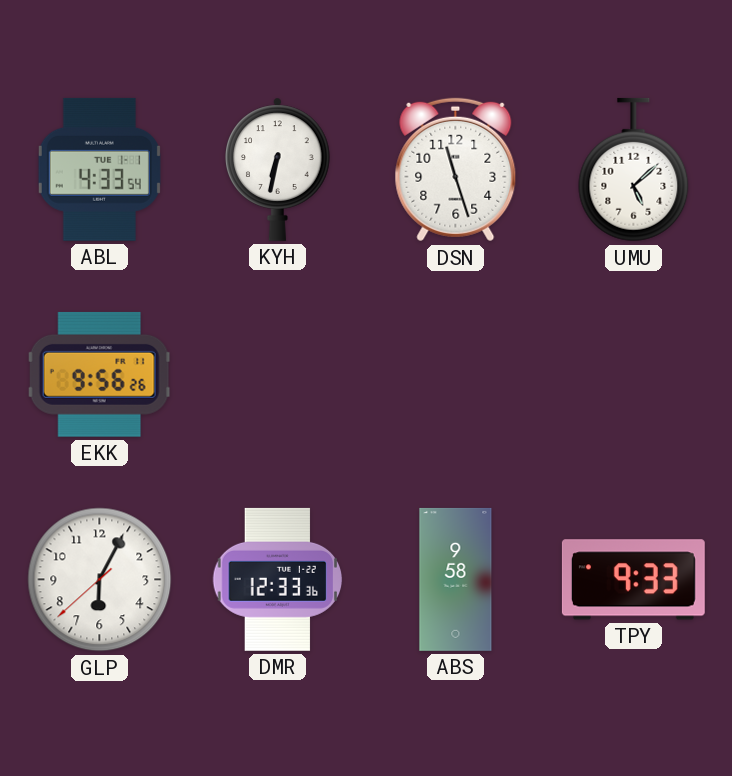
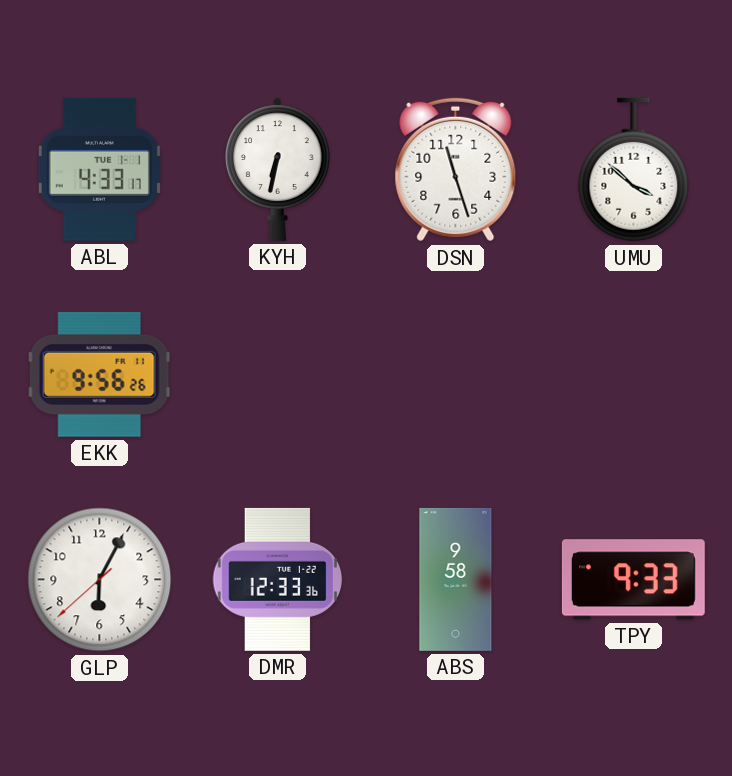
ABL: 4:33:54 -> 4:33:17 (99, 169)
UMU: 5:08 -> 3:52 (634, 170)
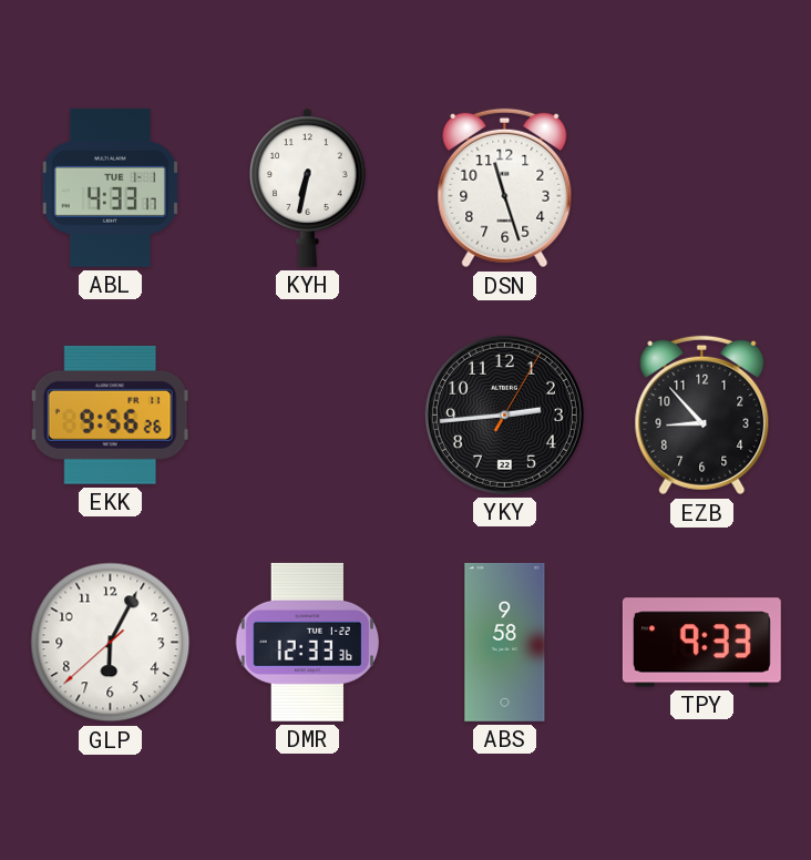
UMU: 3:52 -> none (634, 170)
YKY: none -> 2:44 (504, 414)
EZB: none -> 8:53 (702, 416)
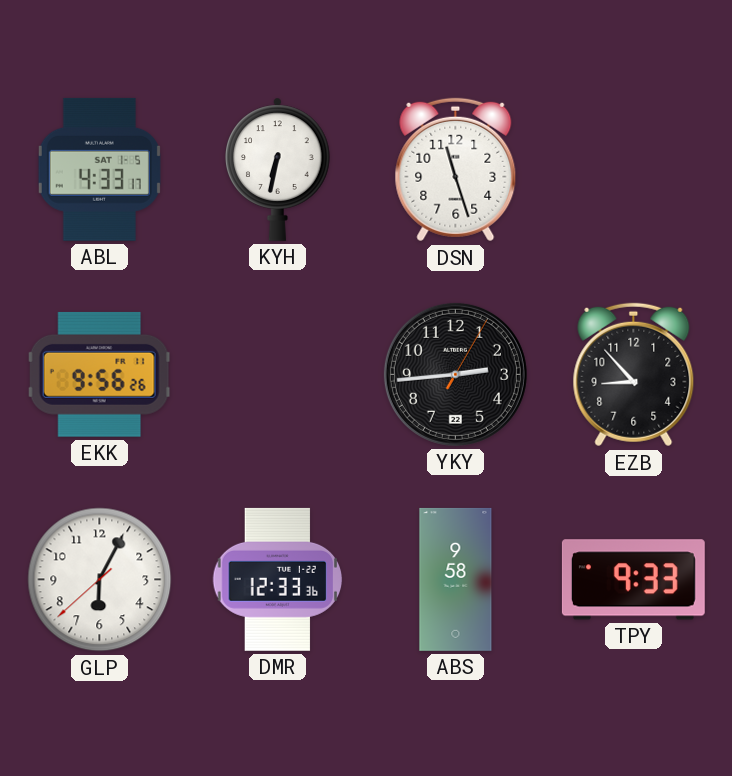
ABL date: TUE 1-1 -> SAT 1-5 (99, 169)
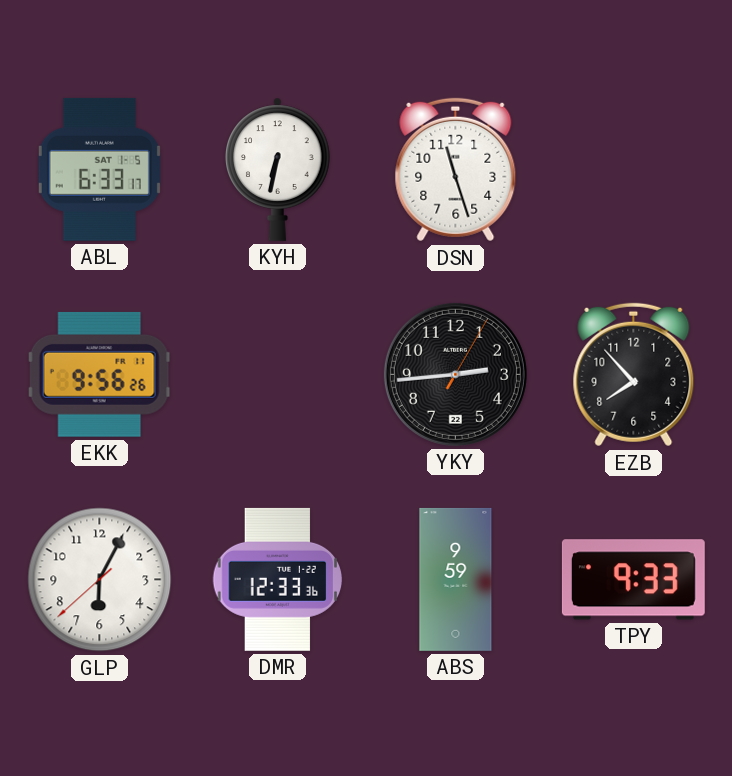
ABL: 4:33 -> 6:33 (99, 169)
EZB: 8:53 -> 7:53 (634, 375)
ABS: 9:58 -> 9:59 (456, 579)
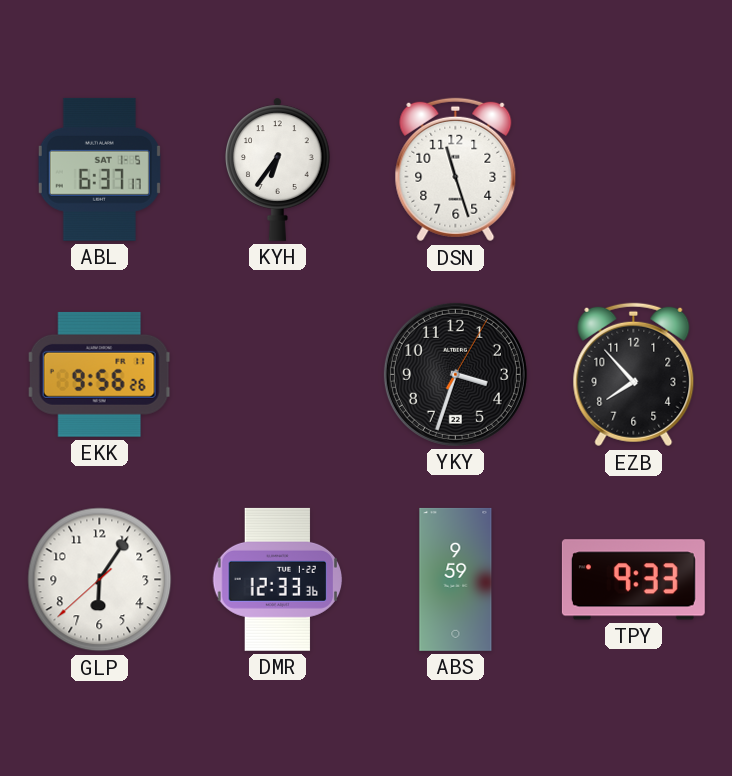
ABL: 6:33 -> 6:37 (99, 169)
KYH: 6:32 -> 6:36 (278, 169)
YKY: 2:44 -> 3:33 (455, 374)
GLP: 6:04 -> 6:05 (100, 580)
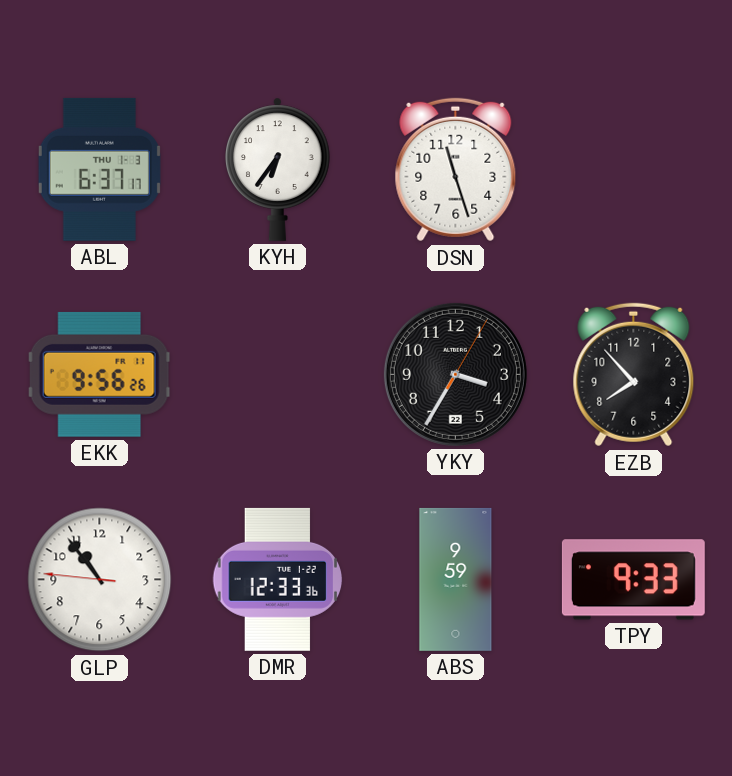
ABL date: SAT 1-5 -> THU 1-3 (99, 169)
YKY: 3:33 -> 3:35 (455, 374)
GLP: 6:05 -> 10:53 (100, 580)
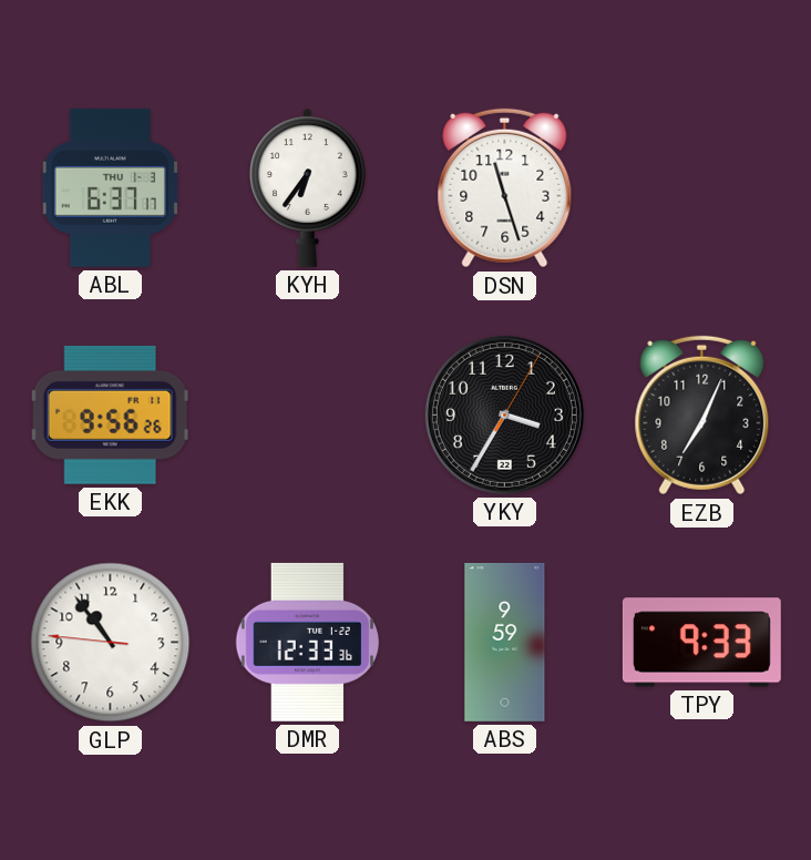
EZB: 7:53 -> 7:04 (702, 416)
